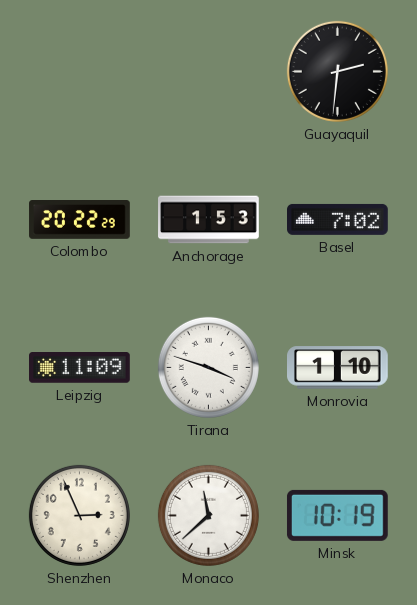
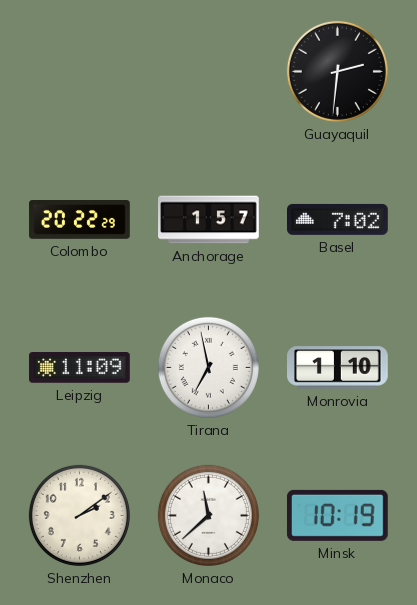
Anchorage: 1:53 -> 1:57 (209, 220)
Tirana: 3:48 -> 6:58 (208, 367)
Shenzhen: 2:56 -> 2:09 (79, 515)
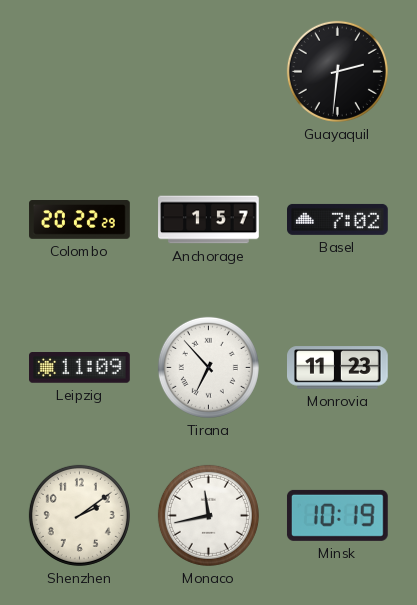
Tirana: 6:58 -> 6:53 (208, 367)
Monrovia: 1:10 -> 11:23 (338, 368)
Monaco: 11:38 -> 11:43 (208, 515)
